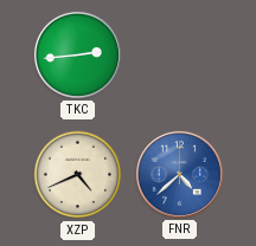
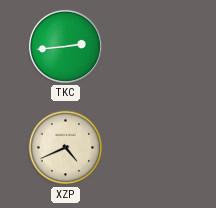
FNR: 4:38 -> none (179, 174)
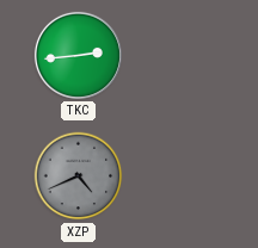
XZP dial: cream -> grey (79, 176)
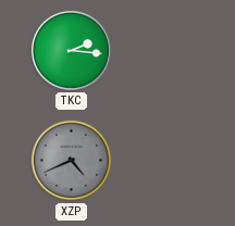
TKC: 2:44 -> 2:16 (71, 50)
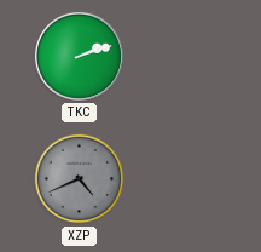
TKC: 2:16 -> 2:12 (79, 56)
